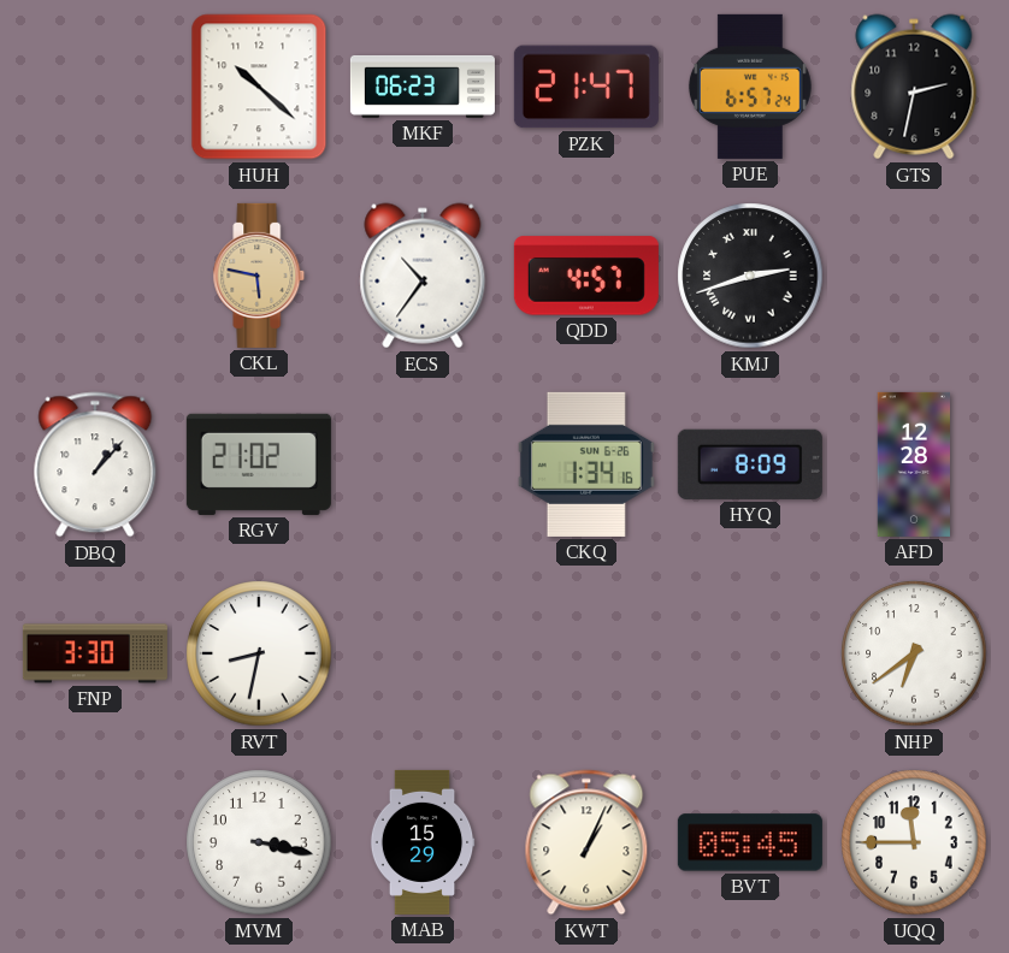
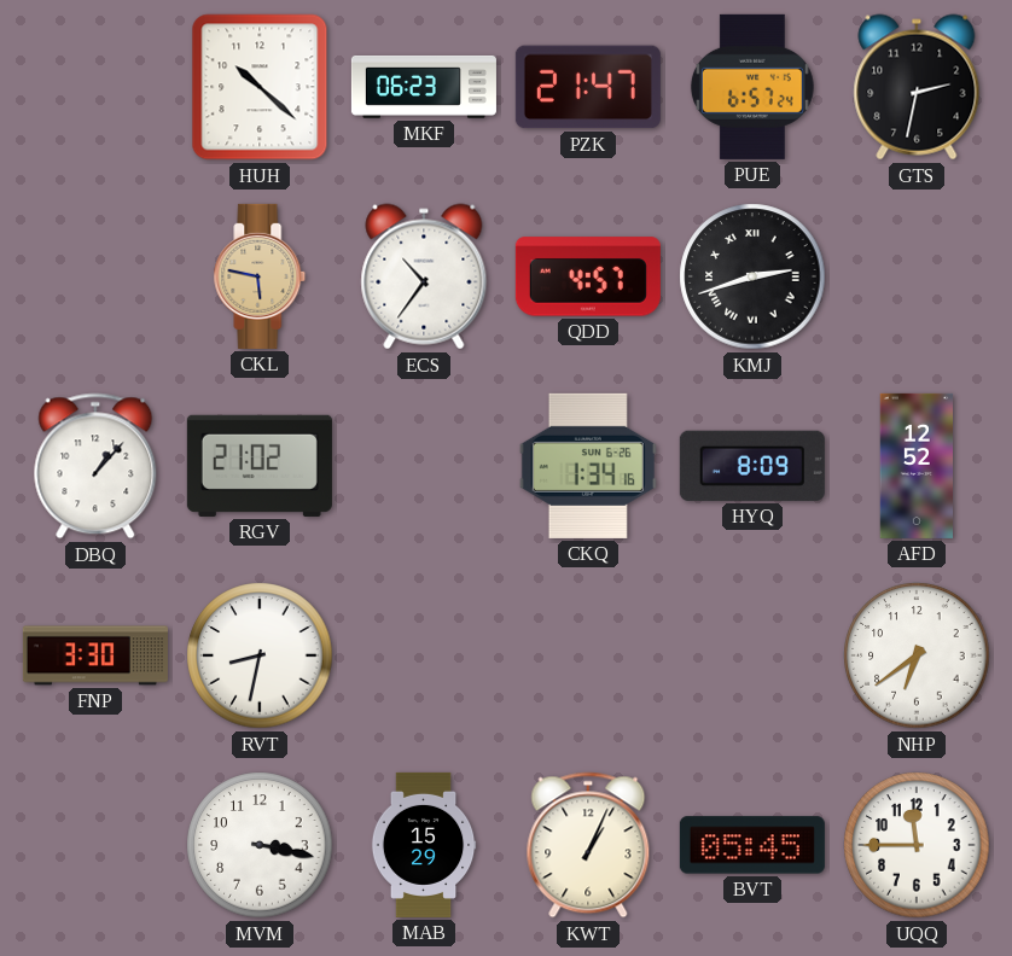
AFD: 12:28 -> 12:52 (915, 466)
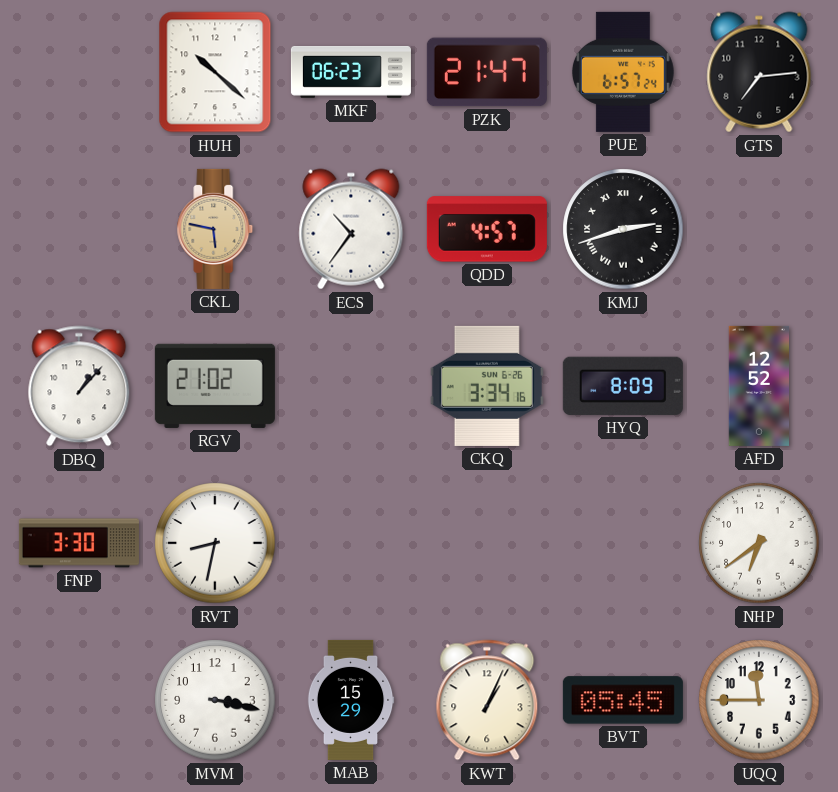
GTS: 2:32 -> 7:14 (759, 72)
CKQ: 1:34 -> 3:34 (487, 386)
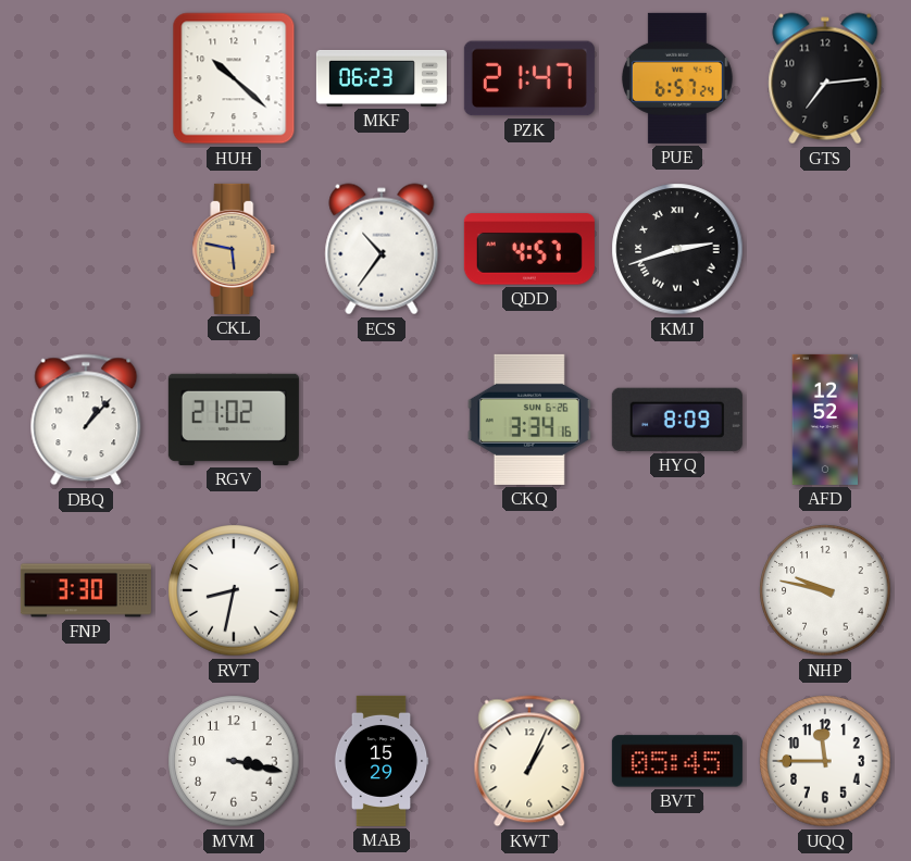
NHP: 6:39 -> 9:47 (825, 590)
